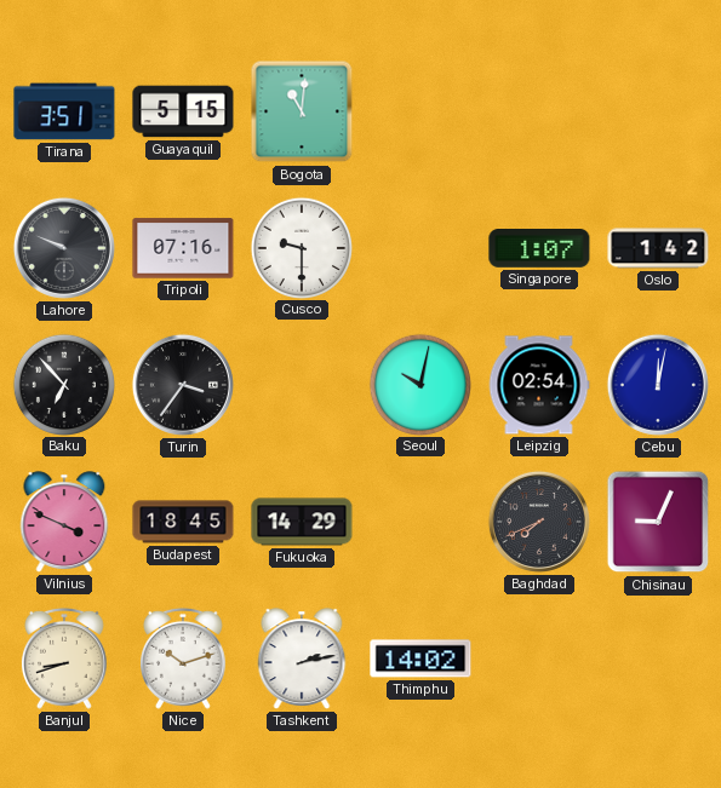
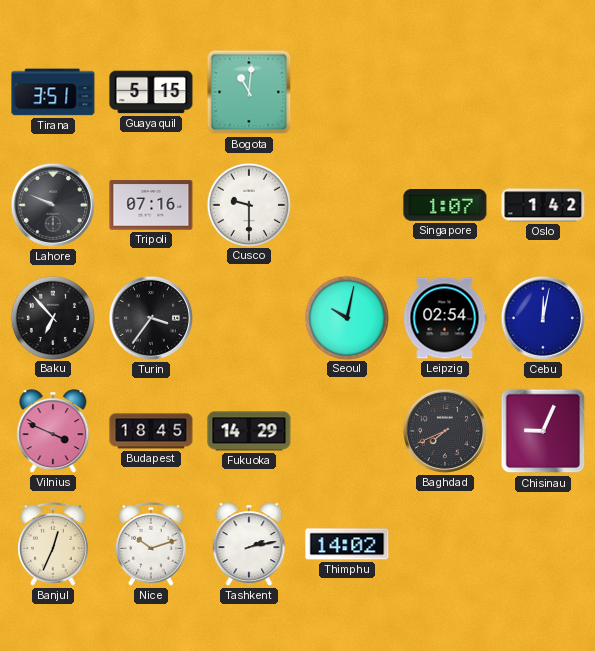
Banjul: 8:42 -> 12:34 (53, 544)
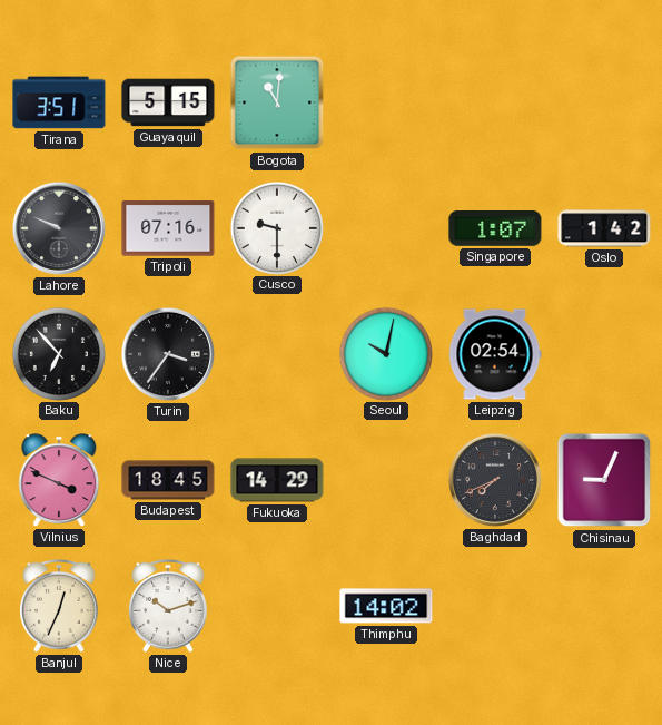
Cebu: 12:02 -> none (543, 318)
Tashkent: 2:13 -> none (249, 544)
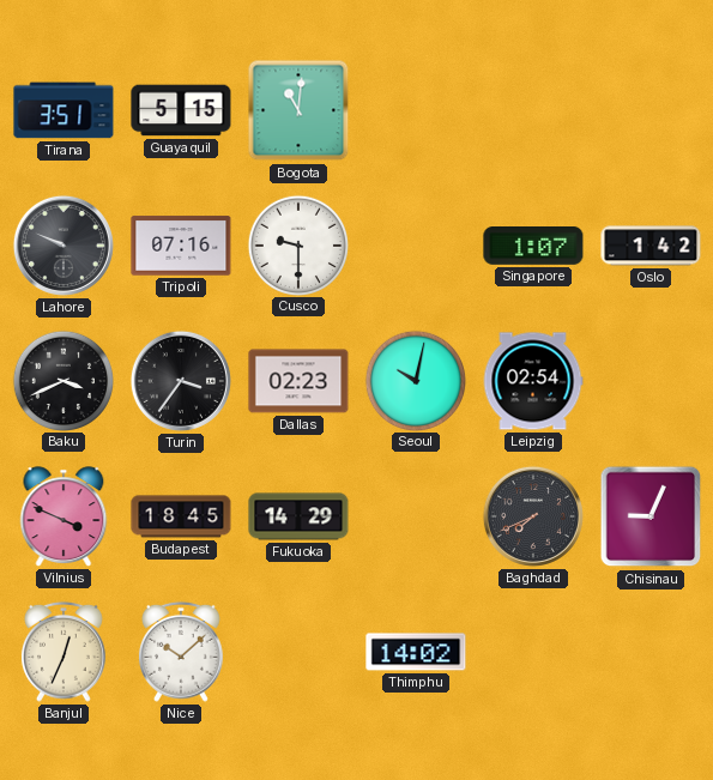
Baku: 6:53 -> 3:41 (62, 380)
Dallas: none -> 02:23 (298, 381)
Nice: 10:12 -> 10:08 (181, 652)
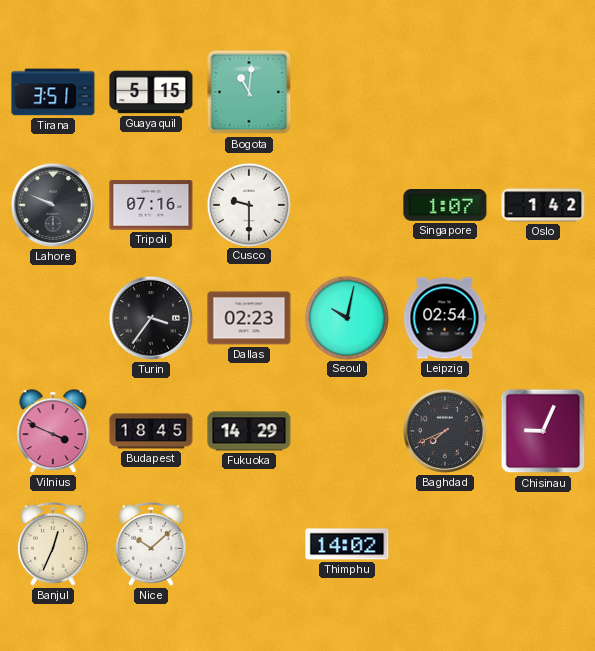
Baku: 3:41 -> none (62, 380)
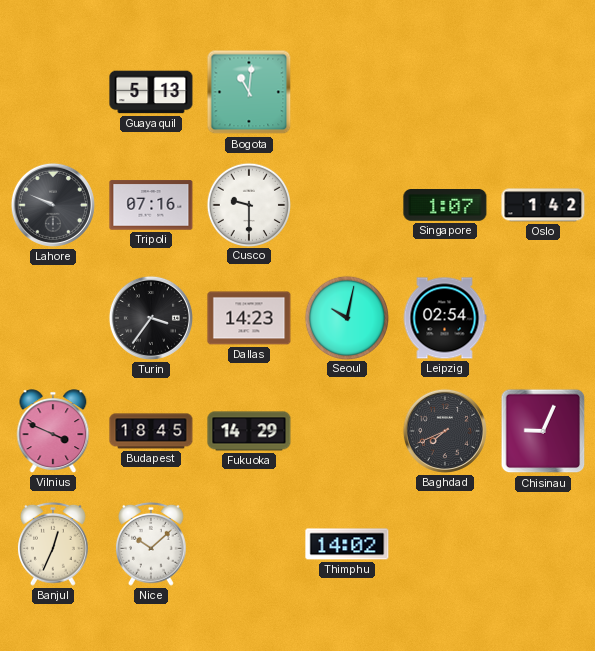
Tirana: 3:51 -> none (53, 92)
Guayaquil: 5:15 -> 5:13 (151, 92)
Dallas: 02:23 -> 14:23 (249, 318)
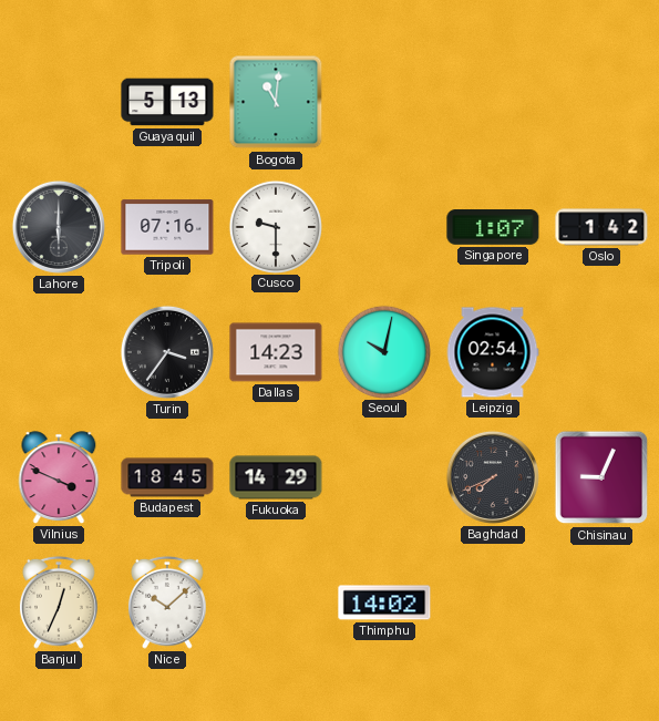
Lahore: 9:49 -> 6:00 (59, 227)
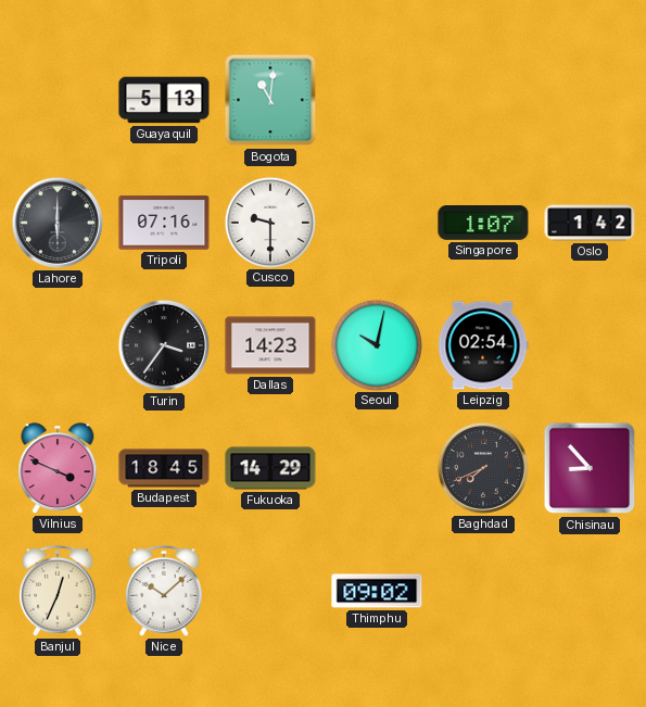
Chisinau: 9:04 -> 8:53 (590, 468)
Thimphu: 14:02 -> 09:02 (377, 591)
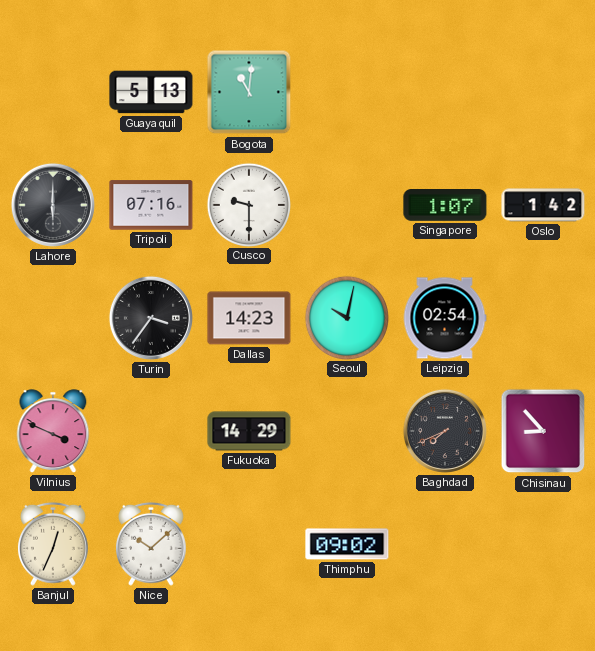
Budapest: 18:45 -> none (164, 468)
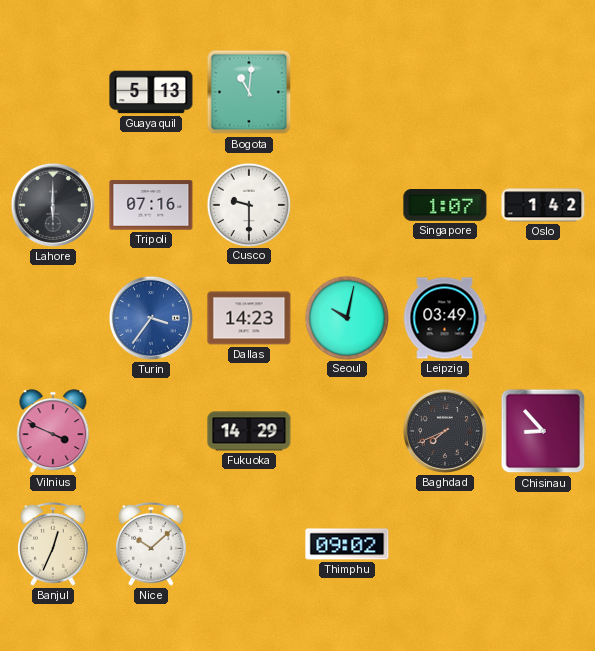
Turin dial: black -> blue (151, 318)
Leipzig: 02:54 -> 03:49 (445, 318)
